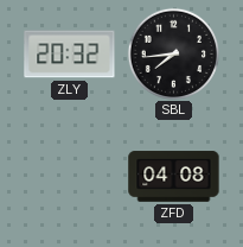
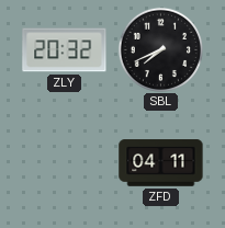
SBL: 7:44 -> 7:41 (160, 49)
ZFD: 04:08 -> 04:11 (161, 163)
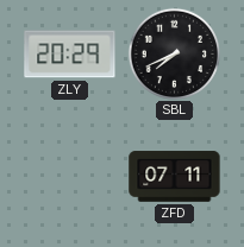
ZLY: 20:32 -> 20:29 (70, 55)
ZFD: 04:11 -> 07:11 (175, 177)
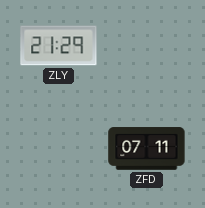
ZLY: 20:29 -> 21:29 (59, 46)
SBL: 7:41 -> none (174, 53)
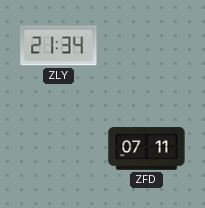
ZLY: 21:29 -> 21:34 (59, 46)
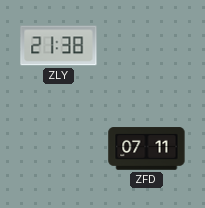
ZLY: 21:34 -> 21:38 (59, 46)
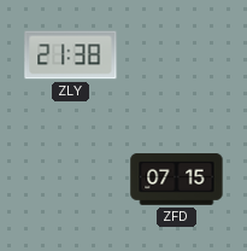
ZFD: 07:11 -> 07:15 (177, 180)
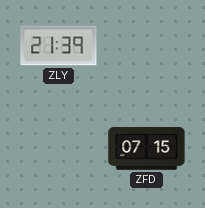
ZLY: 21:38 -> 21:39 (59, 46)
